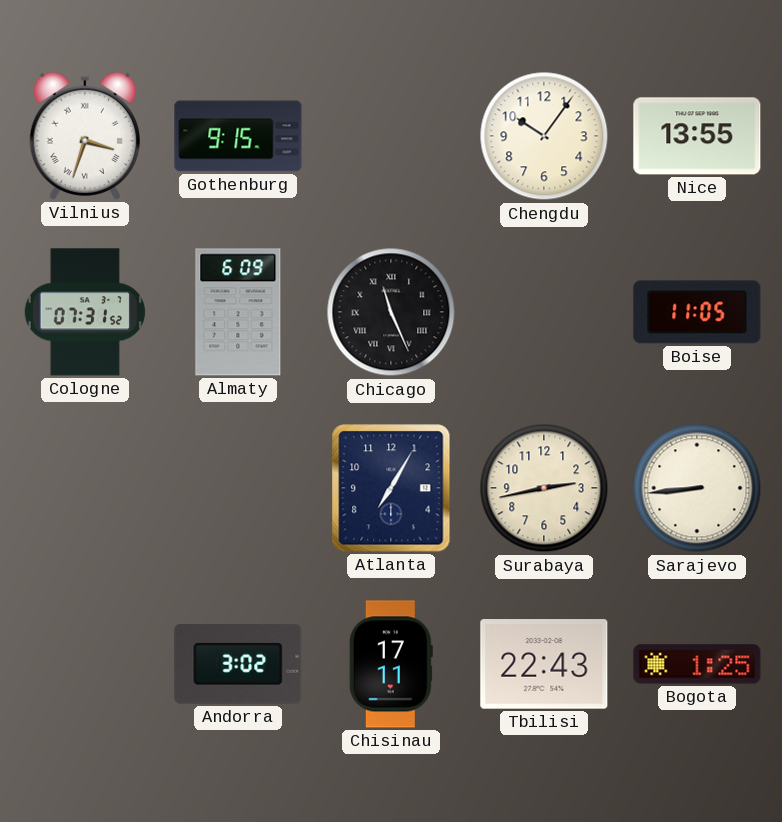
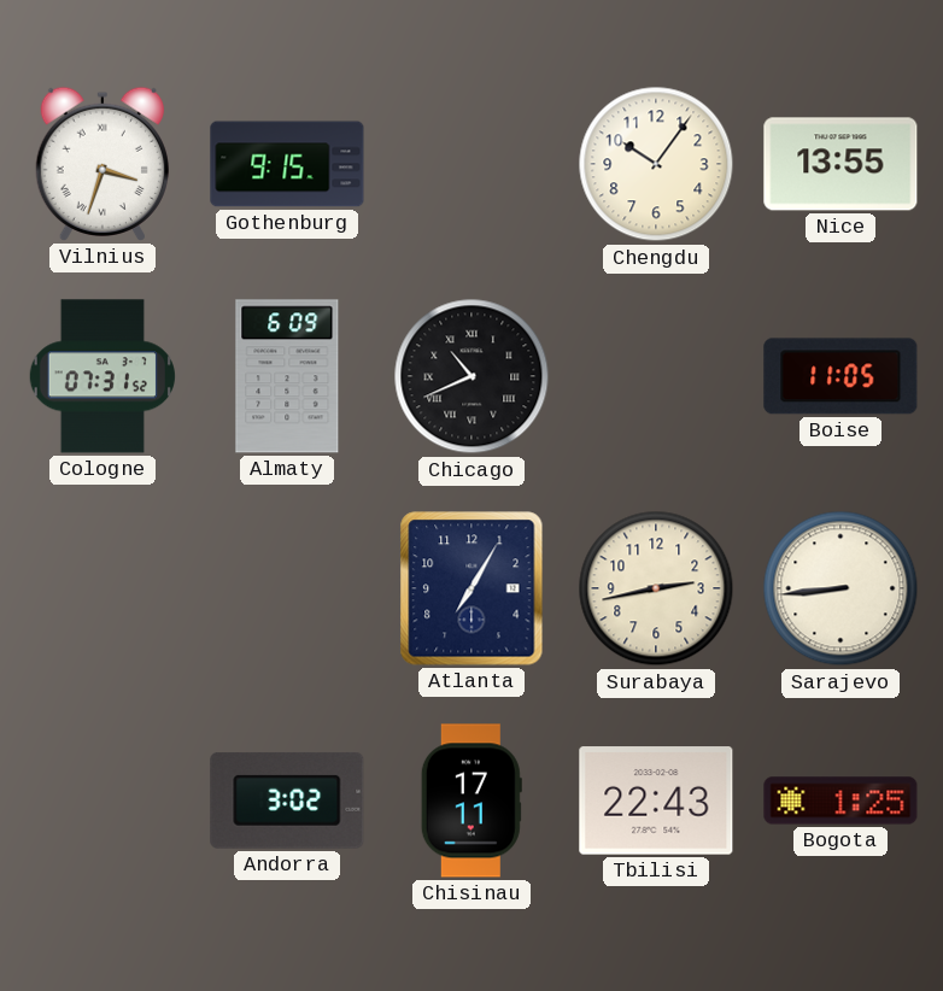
Chicago: 11:26 -> 10:41 (471, 376)
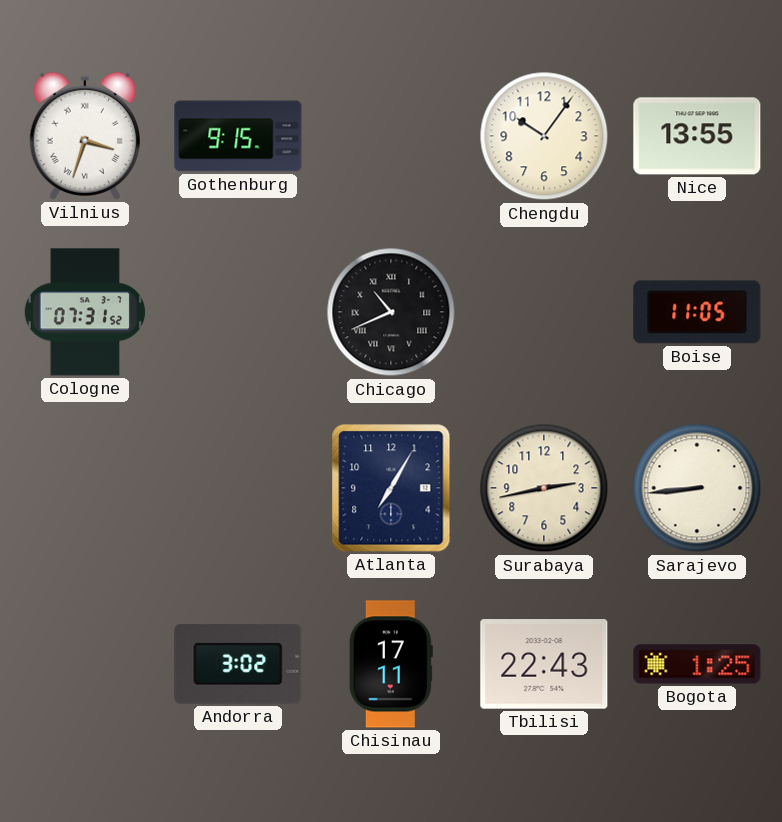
Almaty: 6:09 -> none (287, 376)
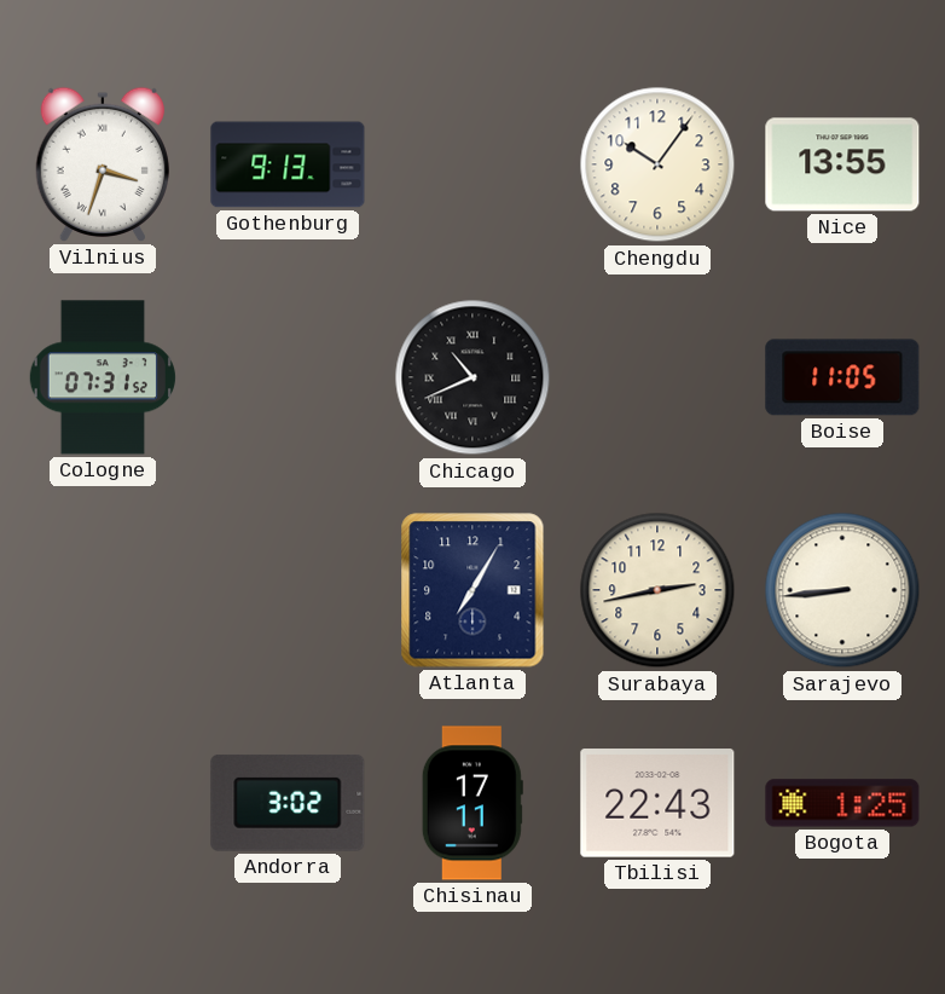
Gothenburg: 9:15 -> 9:13 (288, 164)
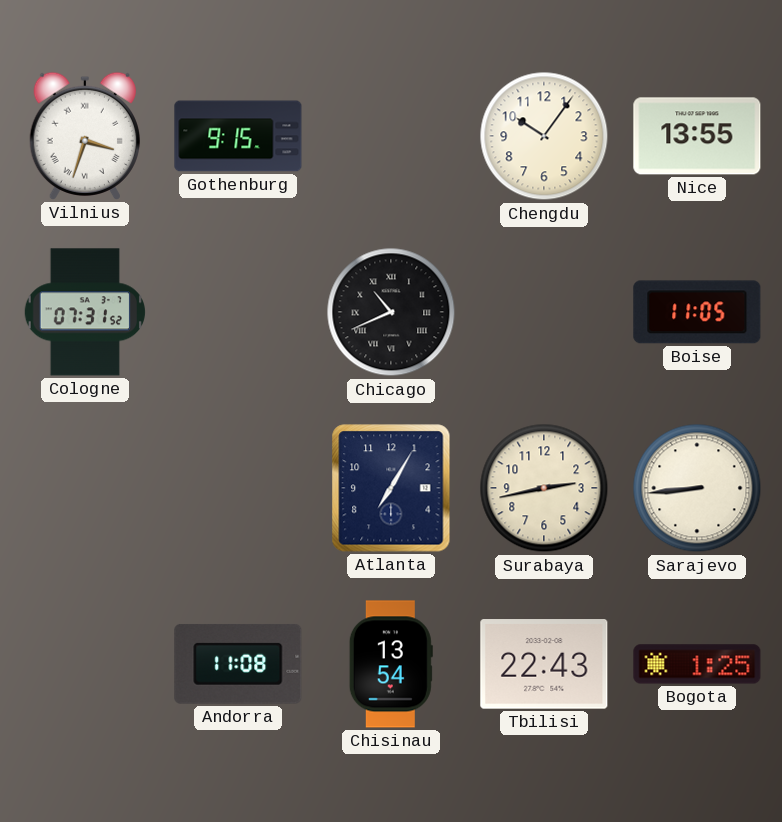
Gothenburg: 9:13 -> 9:15 (238, 136)
Andorra: 3:02 -> 11:08 (238, 664)
Chisinau: 17:11 -> 13:54 (391, 664)
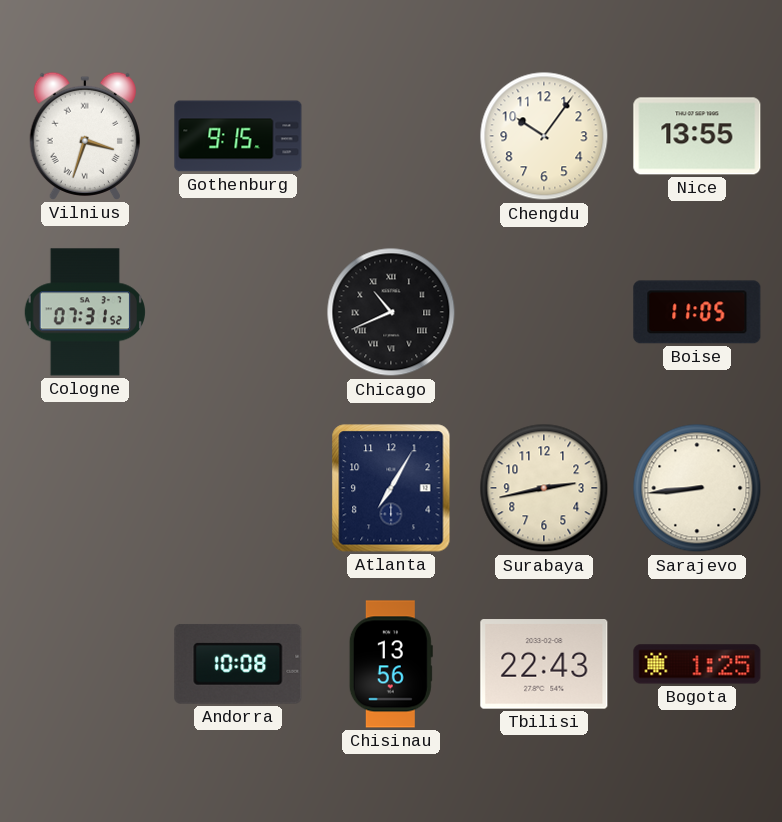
Andorra: 11:08 -> 10:08 (238, 664)
Chisinau: 13:54 -> 13:56 (391, 664)
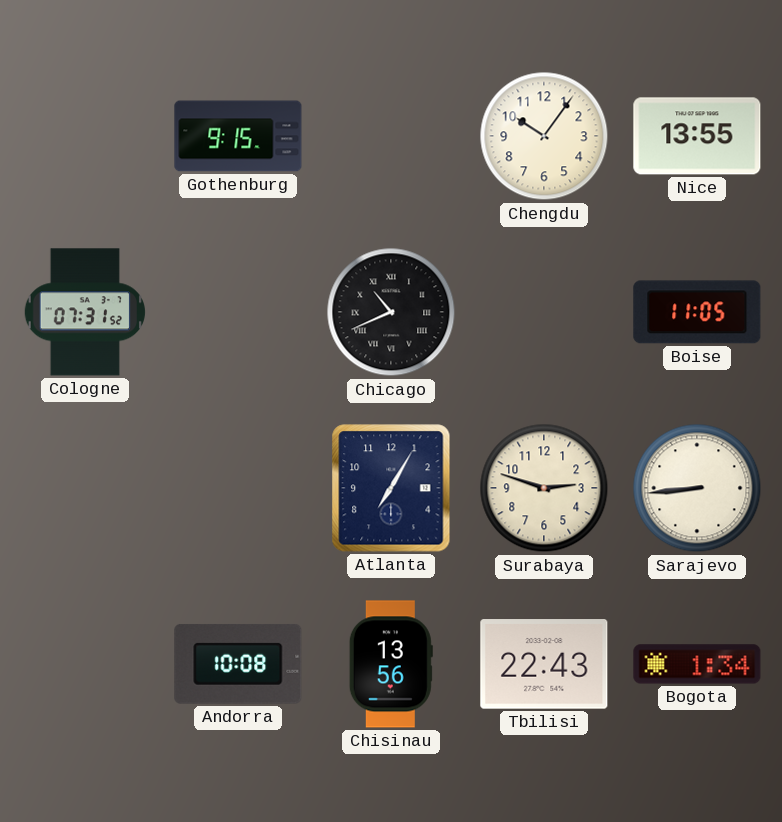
Vilnius: 3:33 -> none (85, 136)
Surabaya: 2:43 -> 2:48 (544, 488)
Bogota: 1:25 -> 1:34 (697, 664)
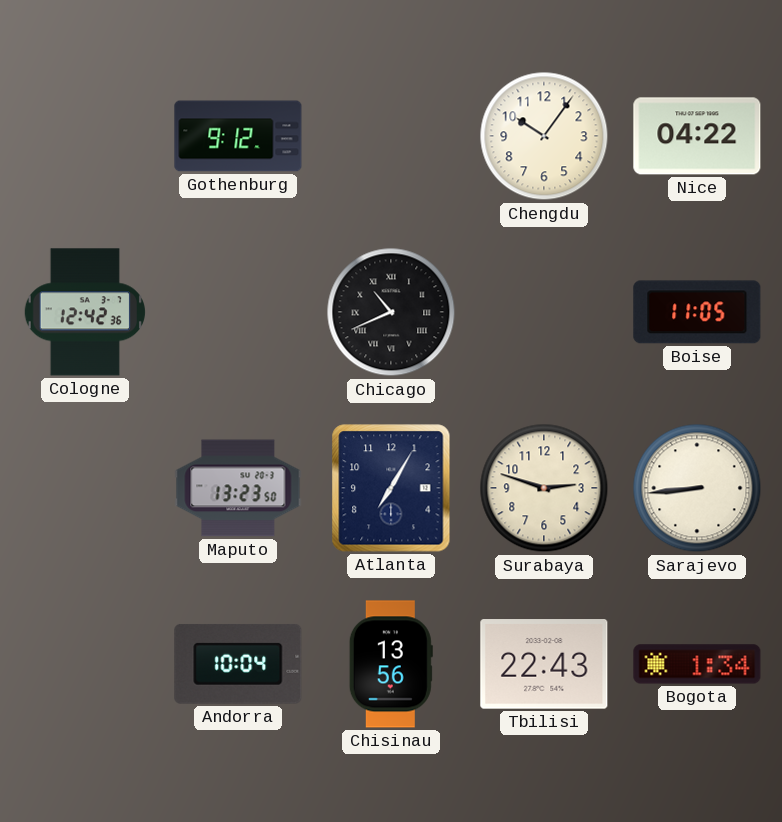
Gothenburg: 9:15 -> 9:12 (238, 136)
Nice: 13:55 -> 04:22 (697, 136)
Cologne: 07:31 -> 12:42 (85, 312)
Maputo: none -> 13:23 (238, 488)
Andorra: 10:08 -> 10:04 (238, 664)
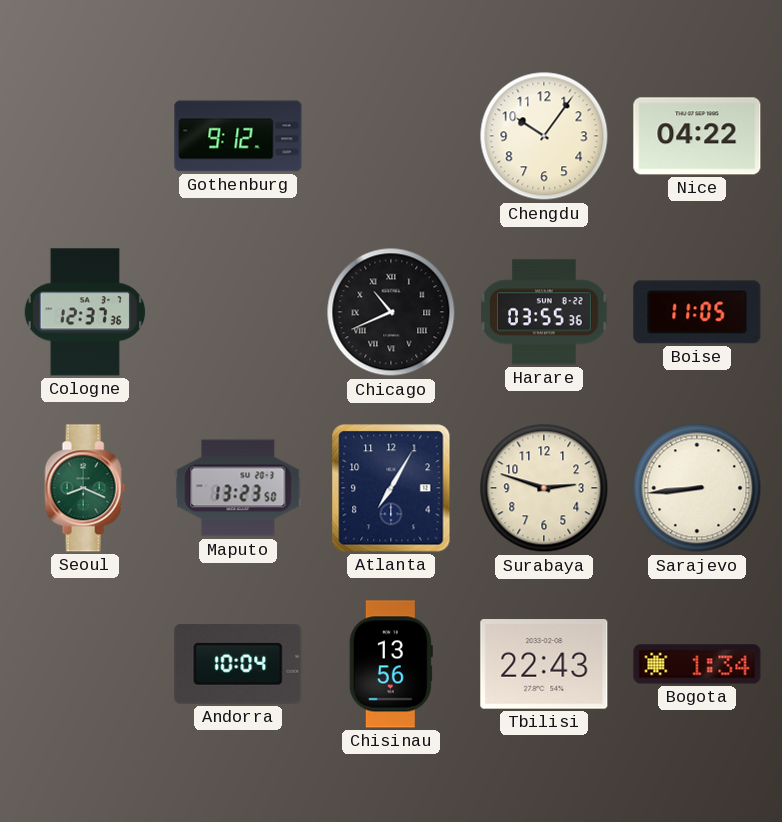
Cologne: 12:42 -> 12:37 (85, 312)
Harare: none -> 03:55 (544, 312)
Seoul: none -> 8:19 (85, 488)
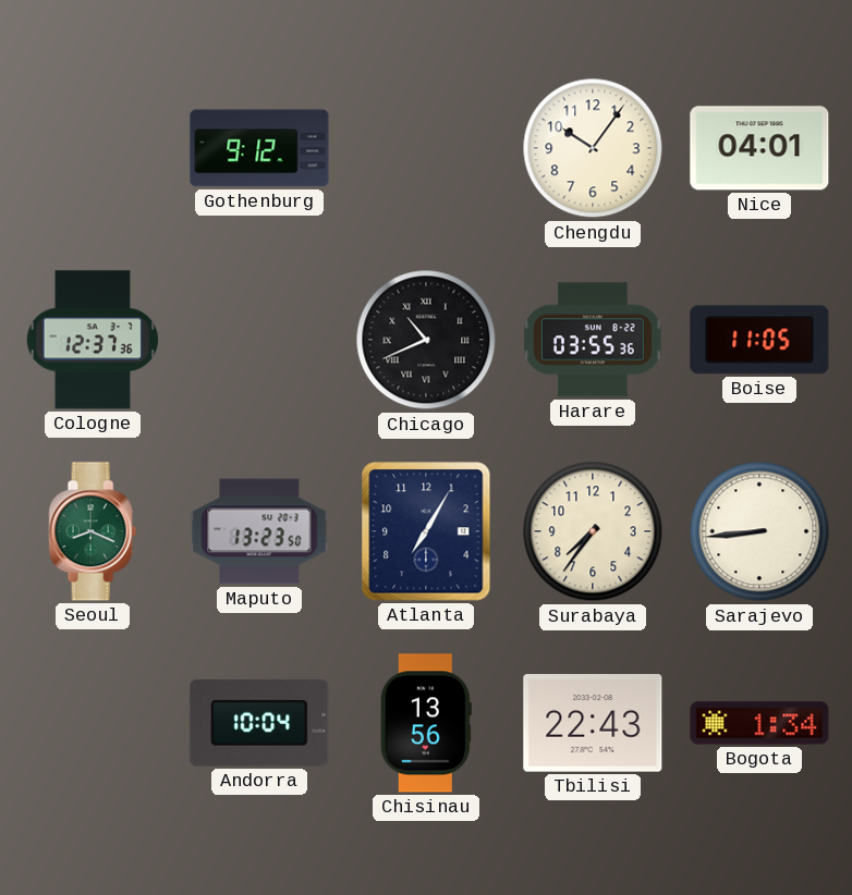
Nice: 04:22 -> 04:01 (759, 148)
Surabaya: 2:48 -> 7:36 (593, 531)
